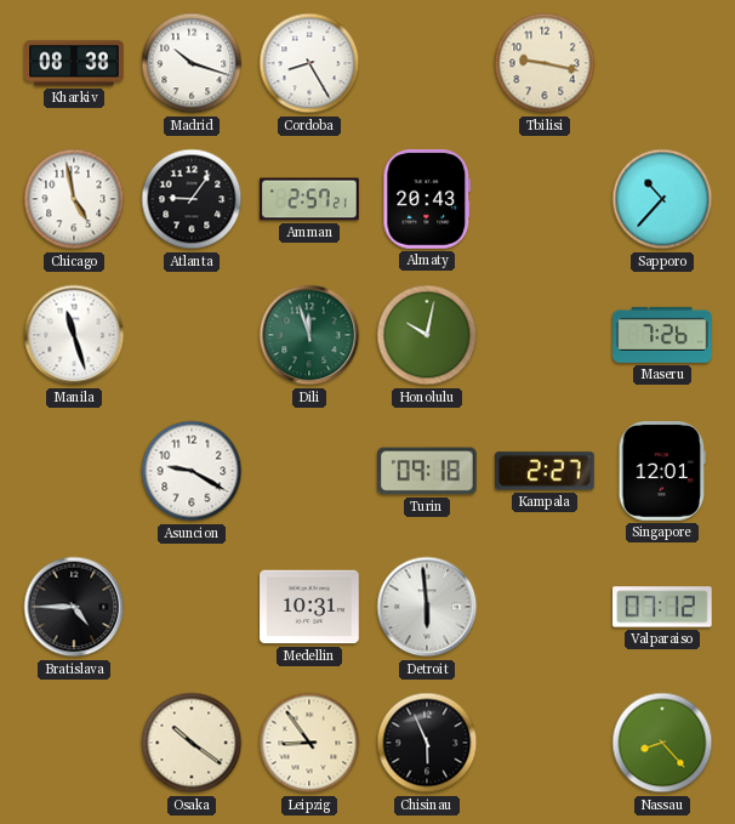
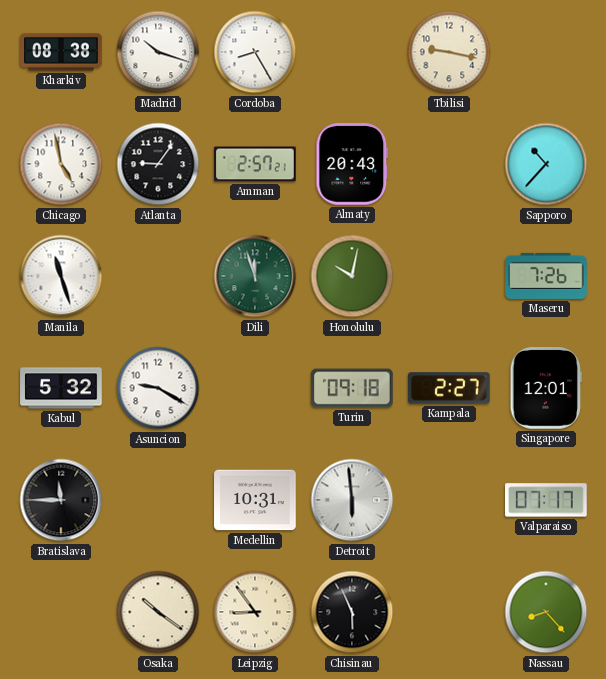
Kabul: none -> 5:32 (61, 388)
Bratislava: 4:45 -> 11:45 (61, 500)
Valparaiso: 07:12 -> 07:17 (546, 500)
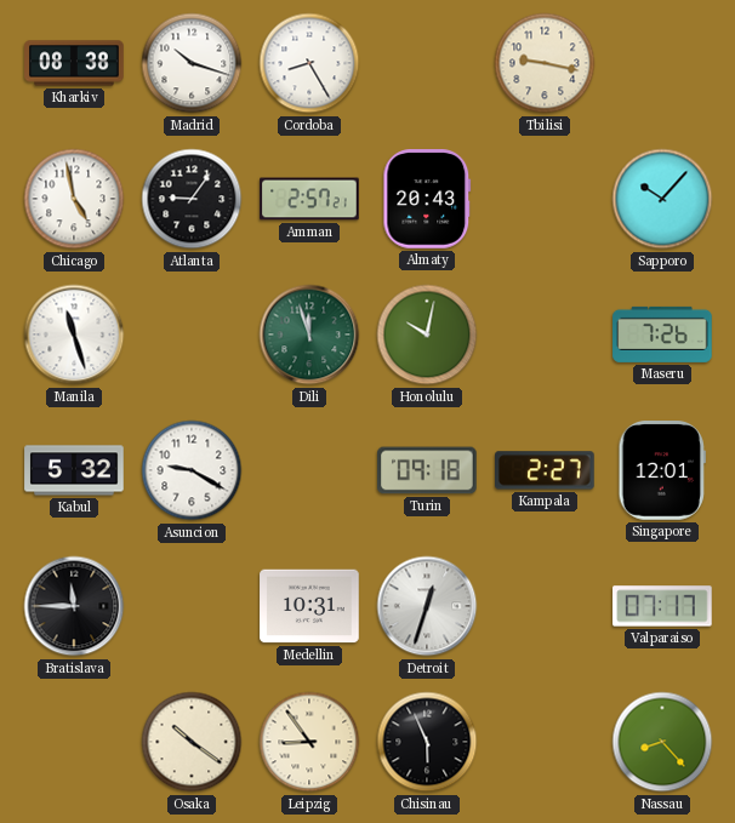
Sapporo: 10:37 -> 10:07 (662, 199)
Detroit: 5:59 -> 12:33 (427, 606)
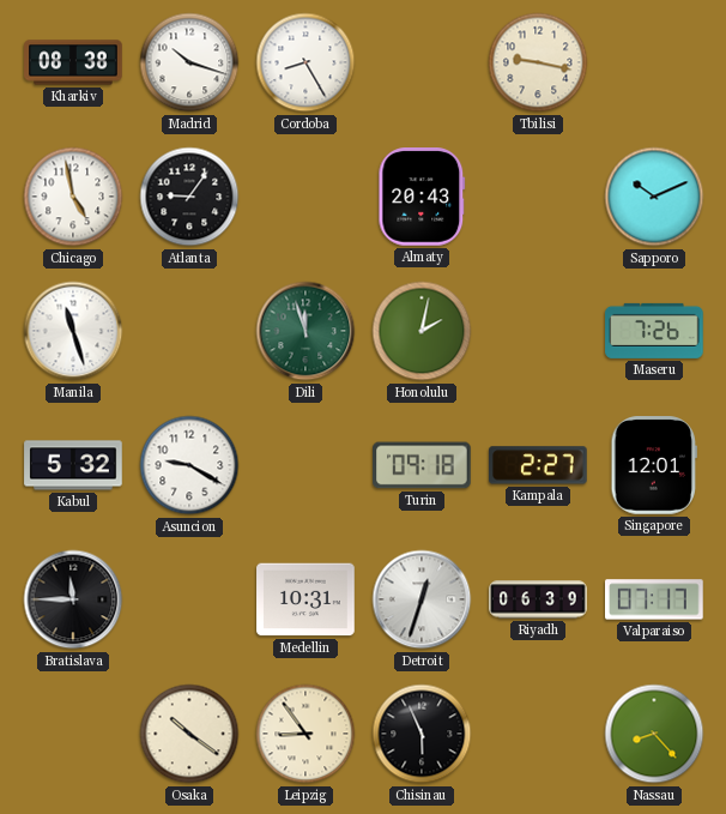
Amman: 2:57 -> none (309, 199)
Sapporo: 10:07 -> 10:11 (654, 197)
Honolulu: 10:02 -> 2:02 (422, 331)
Riyadh: none -> 06:39 (538, 599)
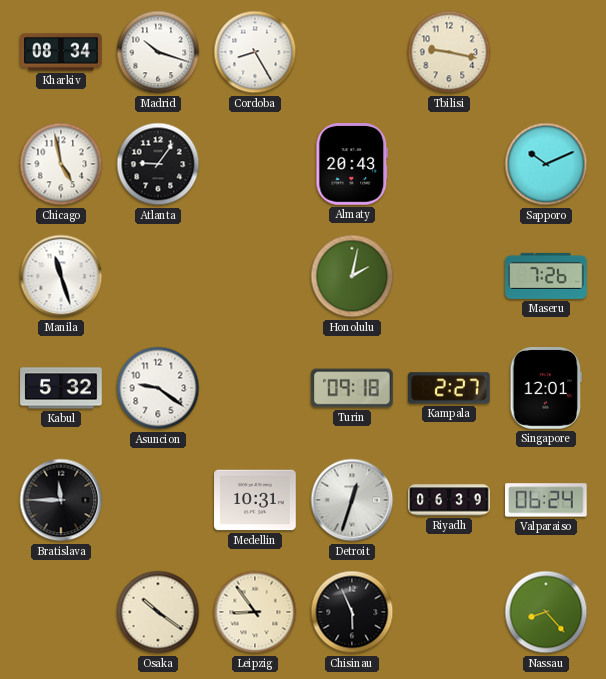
Kharkiv: 08:38 -> 08:34 (61, 52)
Dili: 11:57 -> none (305, 331)
Asuncion: 9:20 -> 9:21 (158, 388)
Valparaiso: 07:17 -> 06:24 (546, 500)
